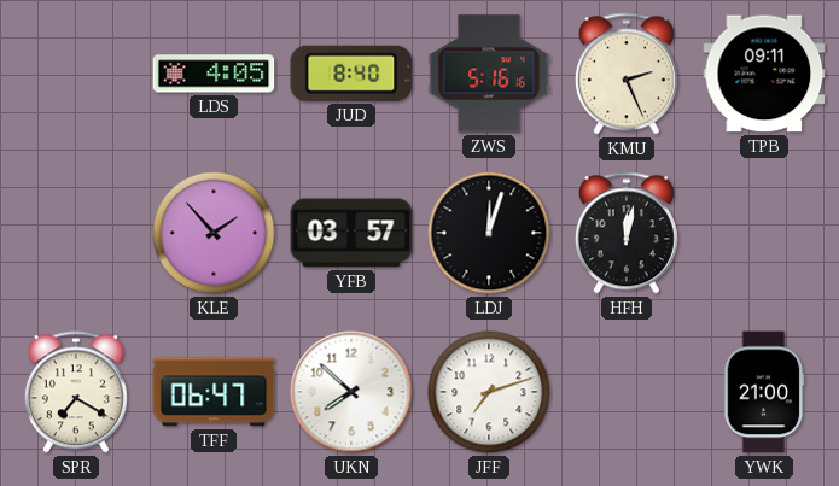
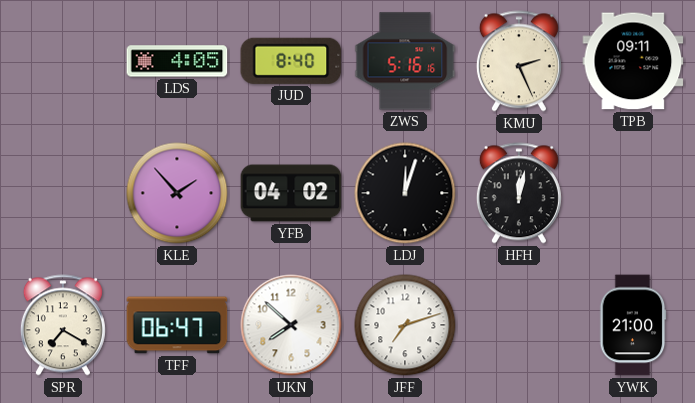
YFB: 03:57 -> 04:02 (291, 193)
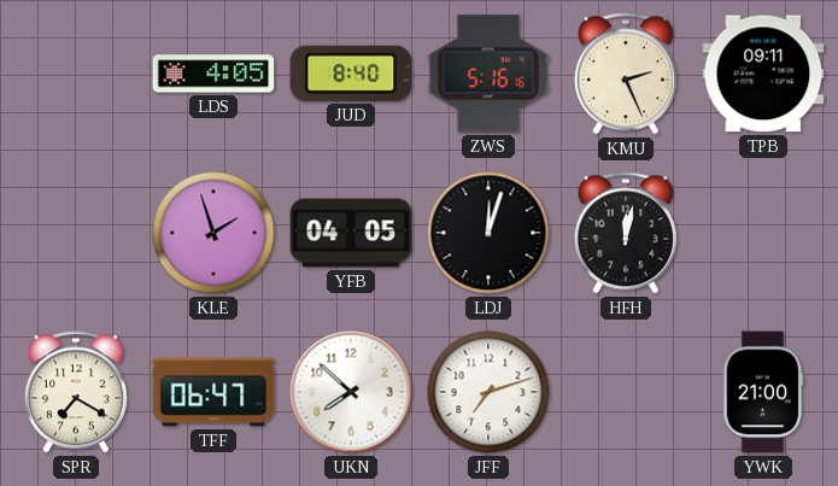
KLE: 1:53 -> 1:57 (213, 233)
YFB: 04:02 -> 04:05 (351, 233)
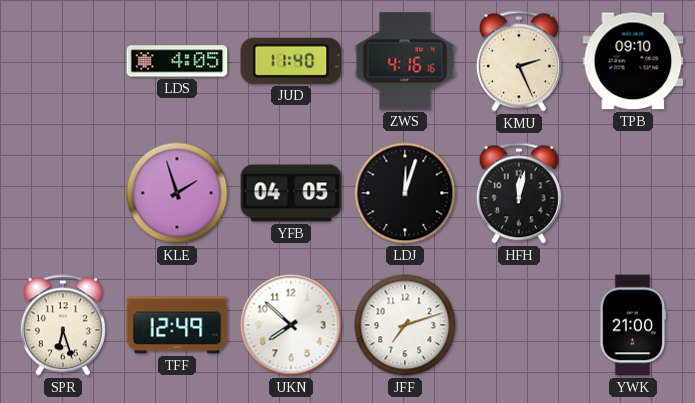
JUD: 8:40 -> 11:40 (291, 61)
ZWS: 5:16 -> 4:16 (405, 61)
TPB: 09:11 -> 09:10 (633, 61)
SPR: 7:20 -> 6:27 (63, 325)
TFF: 06:47 -> 12:49 (177, 325)
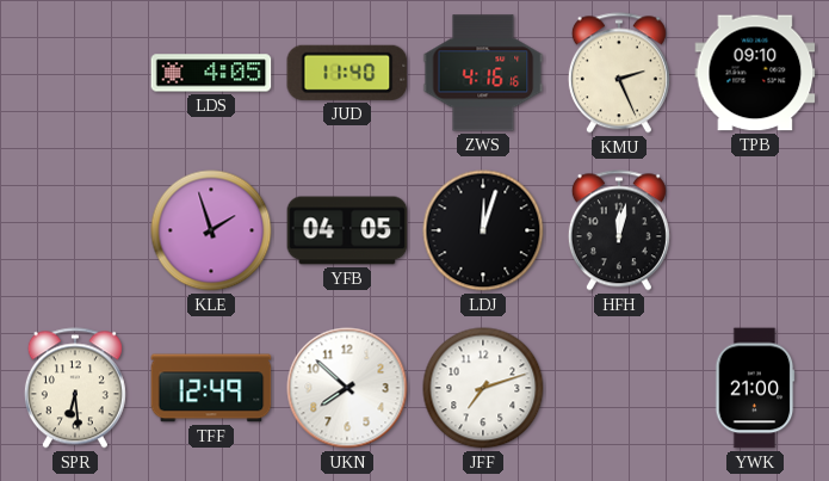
SPR: 6:27 -> 6:29 (75, 388)
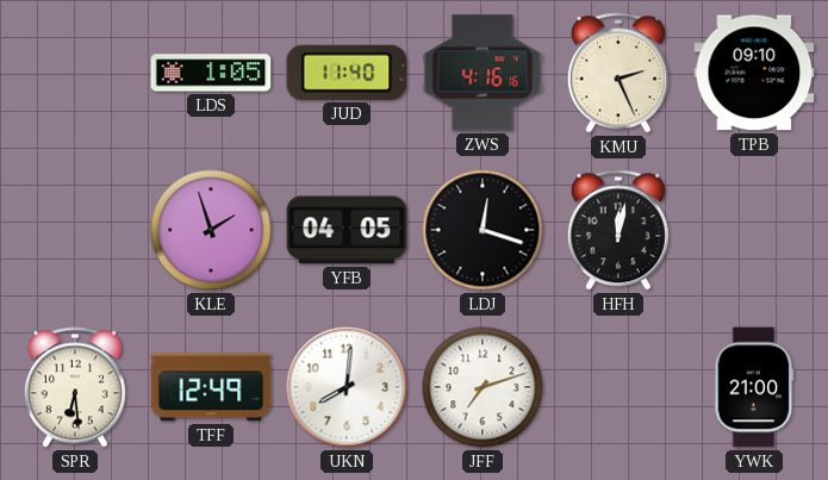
LDS: 4:05 -> 1:05 (211, 73)
LDJ: 12:03 -> 12:18 (483, 230)
UKN: 7:52 -> 8:01 (347, 387)
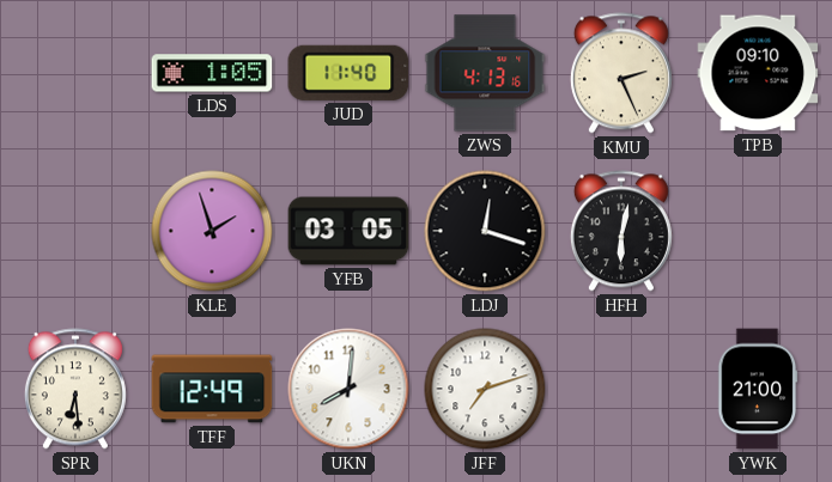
ZWS: 4:16 -> 4:13 (485, 73)
YFB: 04:05 -> 03:05 (348, 231)
HFH: 12:02 -> 6:02 (621, 231)
